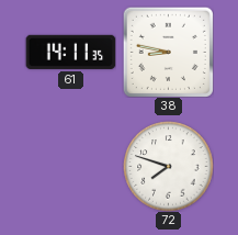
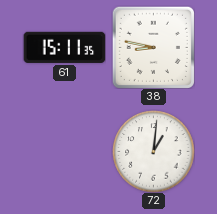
61: 14:11 -> 15:11 (64, 47)
72: 7:48 -> 1:01 (153, 151)
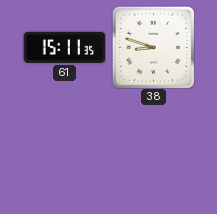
38: 8:47 -> 8:48 (153, 47)
72: 1:01 -> none (153, 151)
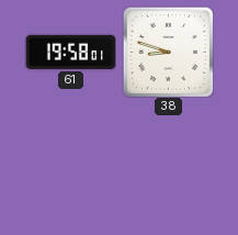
61: 15:11 -> 19:58 (70, 52)
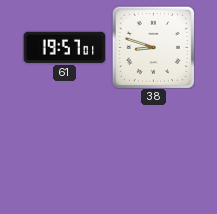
61: 19:58 -> 19:57 (64, 47)
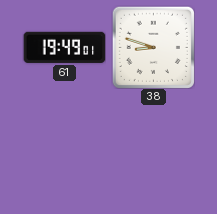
61: 19:57 -> 19:49 (64, 47)
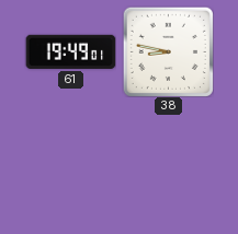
38: 8:48 -> 8:47 (168, 51)
